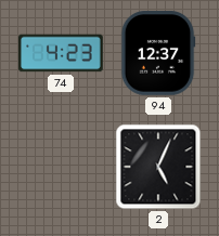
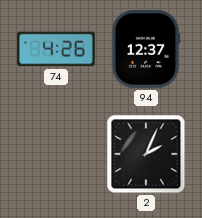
74: 4:23 -> 4:26 (56, 49)
2: 5:04 -> 2:04 (146, 154)
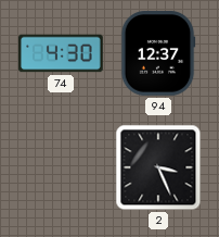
74: 4:26 -> 4:30 (61, 53)
2: 2:04 -> 3:26 (158, 167)
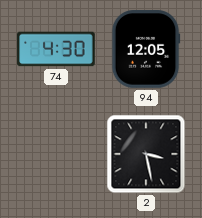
94: 12:37 -> 12:05 (146, 49)
2: 3:26 -> 3:28 (146, 154)
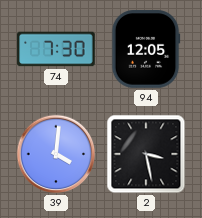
74: 4:30 -> 7:30 (56, 49)
39: none -> 4:01 (56, 154)
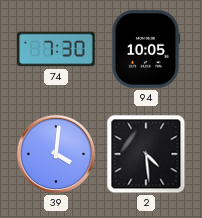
94: 12:05 -> 10:05 (146, 49)
2: 3:28 -> 4:29 (146, 154)
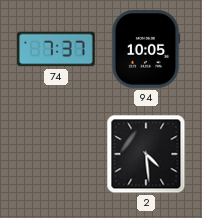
74: 7:30 -> 7:37 (56, 49)
39: 4:01 -> none (56, 154)
